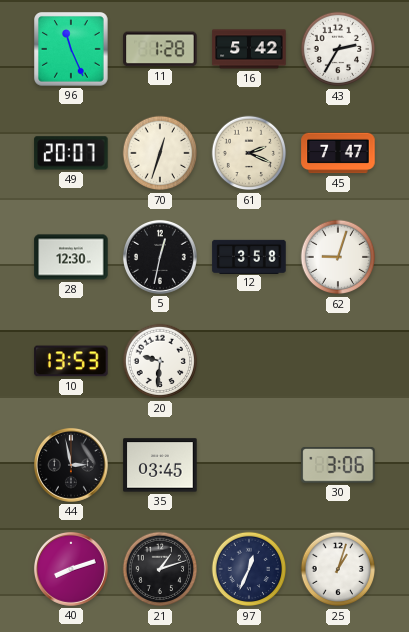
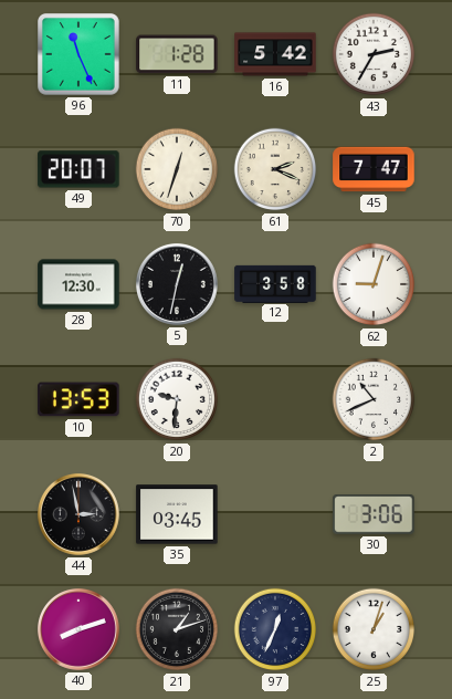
2: none -> 10:41 (374, 399)
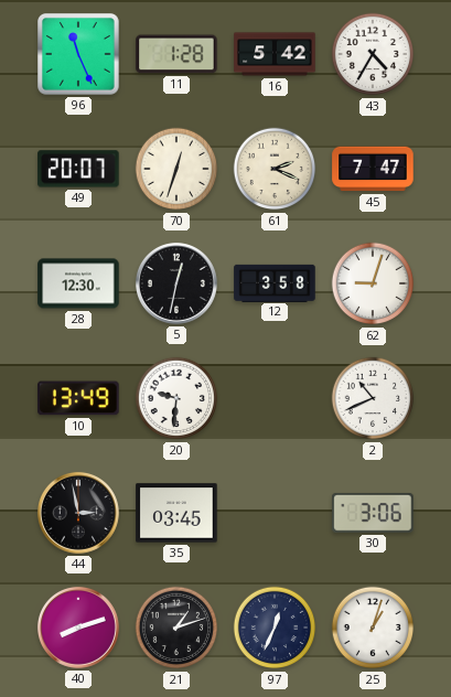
43: 2:35 -> 4:35 (373, 54)
10: 13:53 -> 13:49 (78, 398)
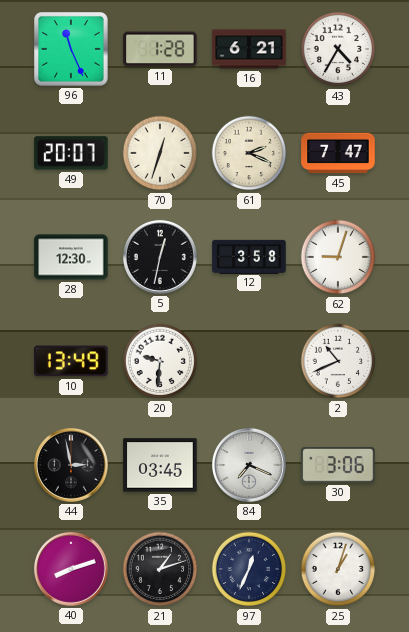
16: 5:42 -> 6:21 (249, 49)
84: none -> 7:19 (249, 465)
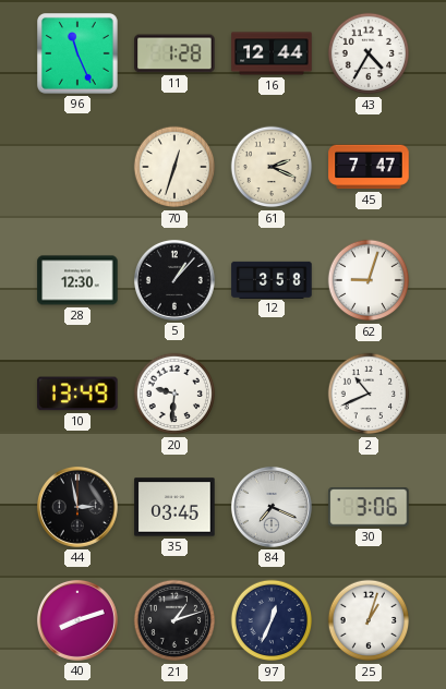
16: 6:21 -> 12:44 (272, 53)
49: 20:07 -> none (71, 153)
5: 12:32 -> 1:07 (174, 280)
